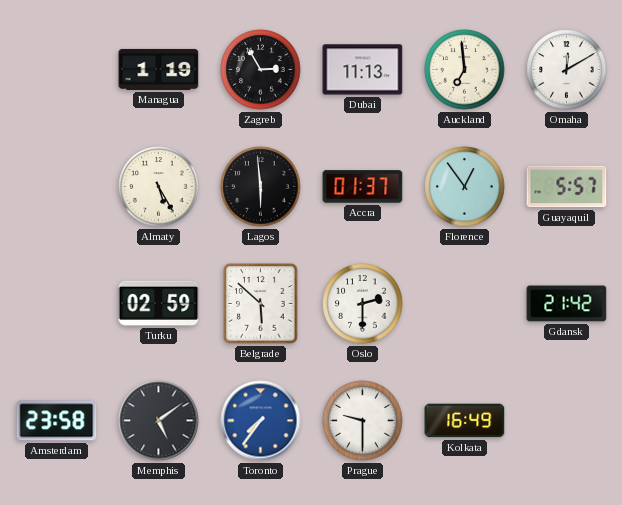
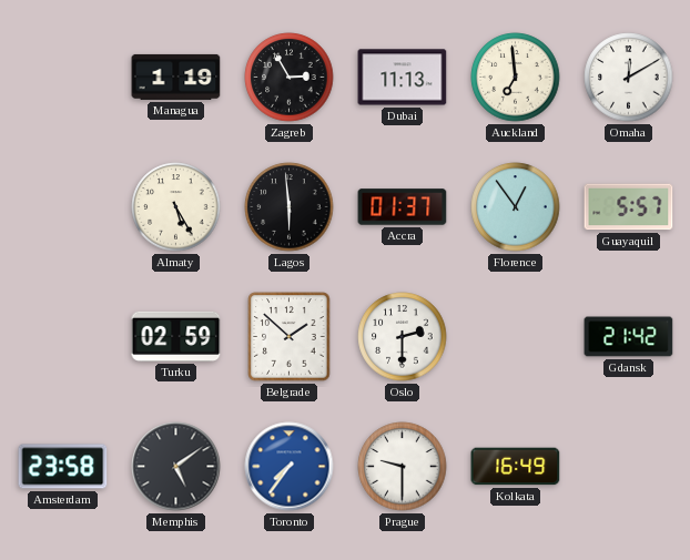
Belgrade: 5:52 -> 1:52 (290, 337)
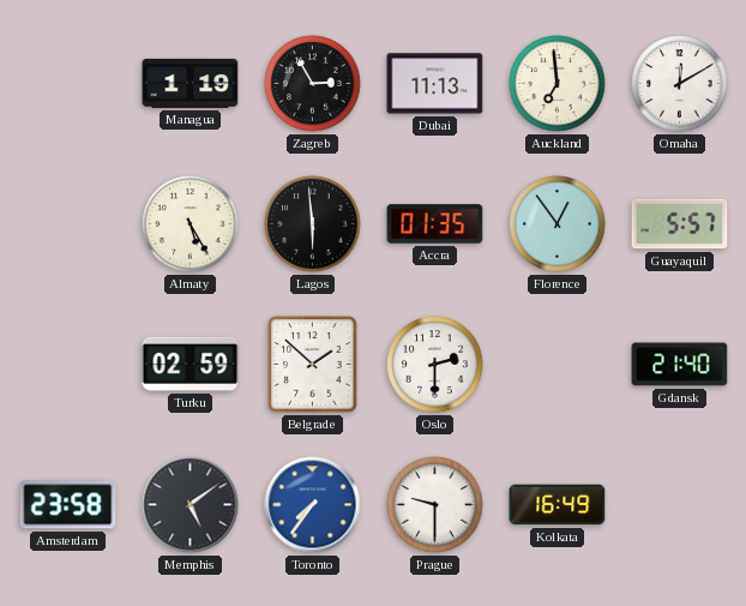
Accra: 01:37 -> 01:35 (435, 224)
Gdansk: 21:42 -> 21:40 (680, 365)
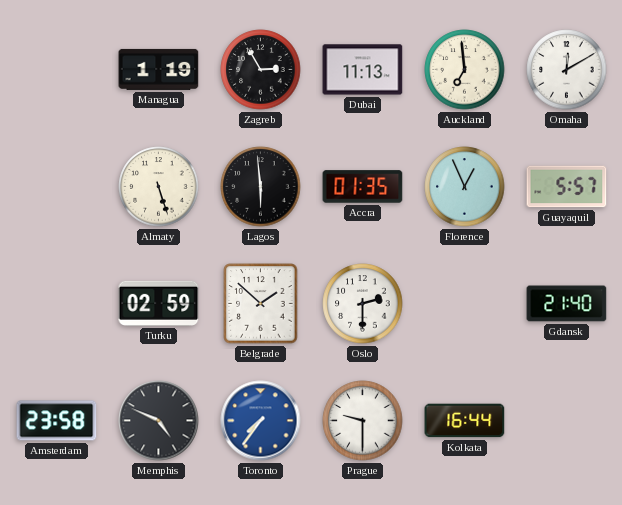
Almaty: 5:25 -> 5:27 (159, 187)
Florence: 12:54 -> 12:56 (465, 187)
Memphis: 5:09 -> 4:49 (159, 421)
Kolkata: 16:49 -> 16:44 (465, 421)
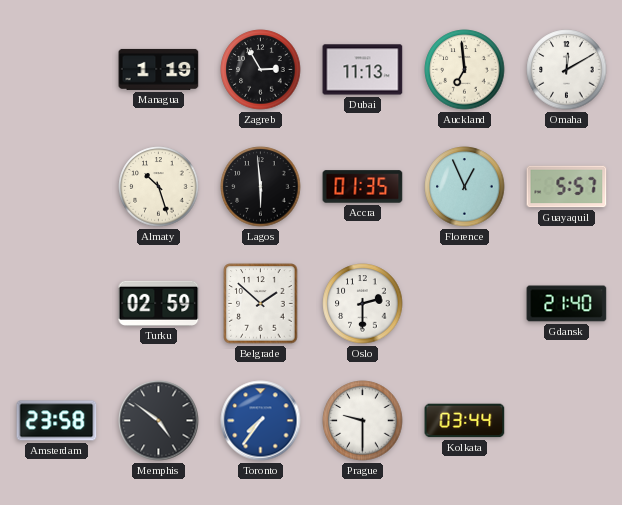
Almaty: 5:27 -> 10:27 (159, 187)
Memphis: 4:49 -> 4:51 (159, 421)
Kolkata: 16:44 -> 03:44 (465, 421)
